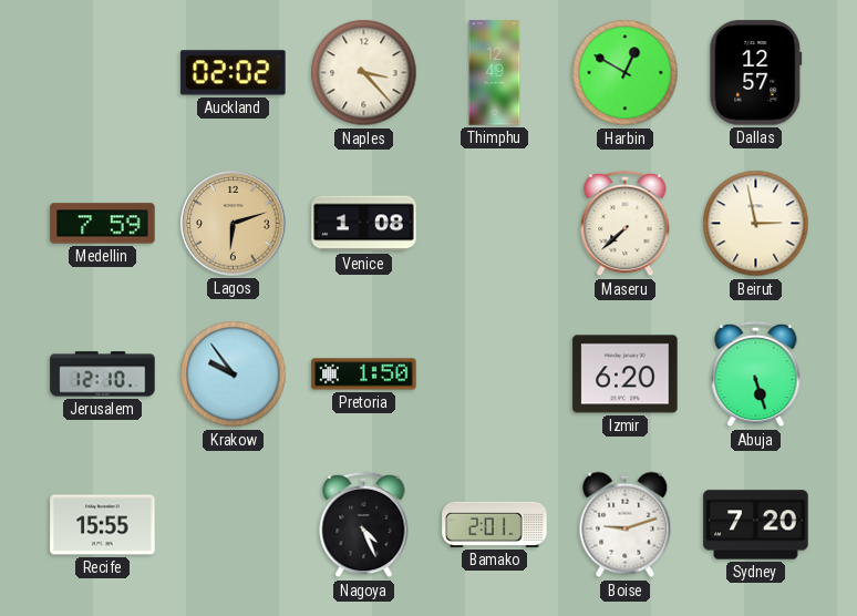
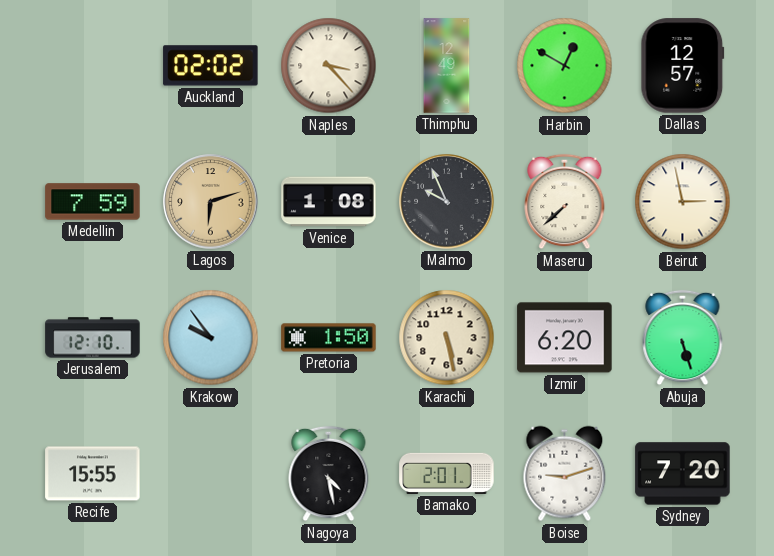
Malmo: none -> 9:56 (447, 202)
Karachi: none -> 5:28 (447, 338)
Nagoya: 4:26 -> 4:28 (329, 474)
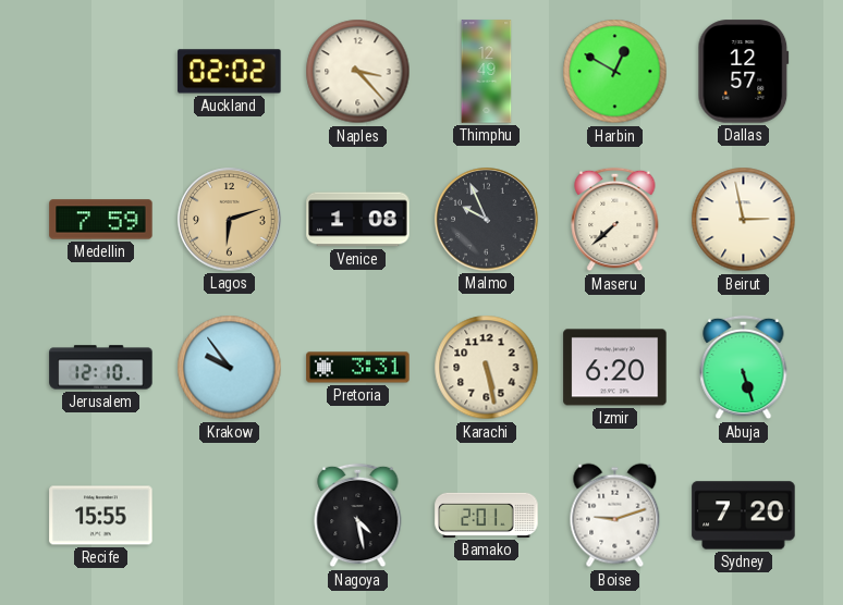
Pretoria: 1:50 -> 3:31 (358, 368)
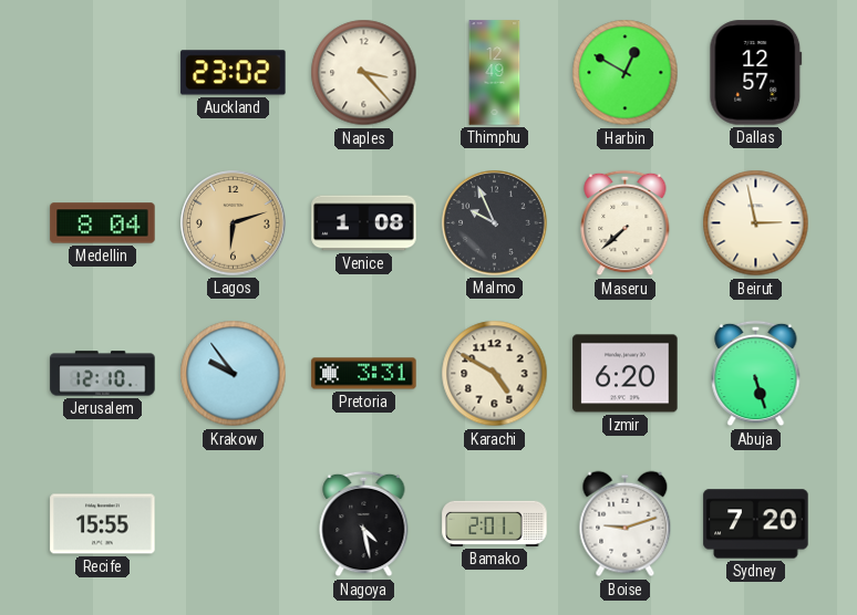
Auckland: 02:02 -> 23:02 (234, 73)
Medellin: 7:59 -> 8:04 (103, 223)
Karachi: 5:28 -> 4:50 (495, 374)
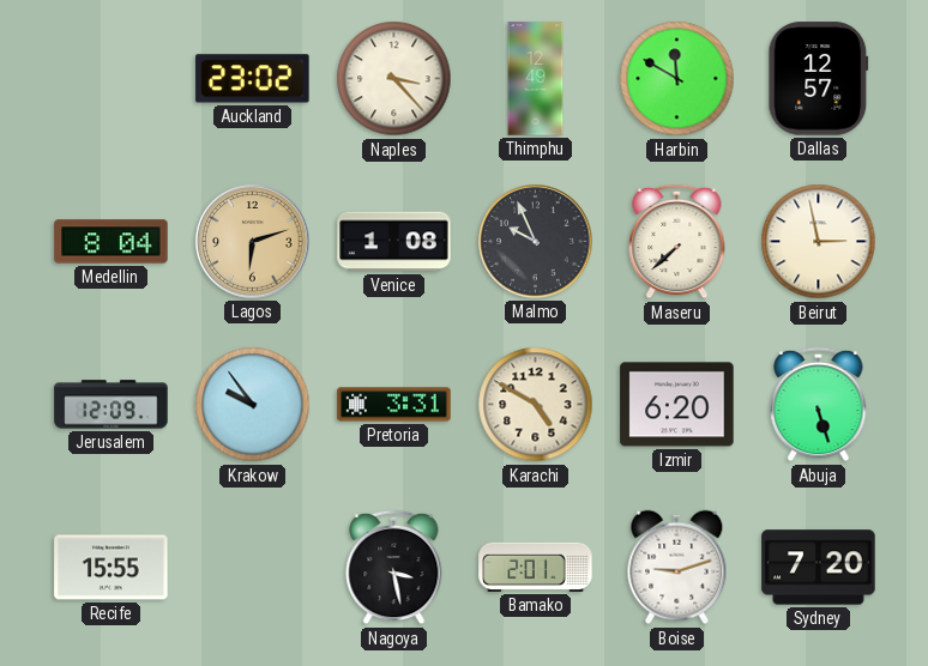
Harbin: 12:50 -> 11:50 (677, 79)
Jerusalem: 12:10 -> 12:09 (112, 405)
Nagoya: 4:28 -> 3:28 (394, 568)
